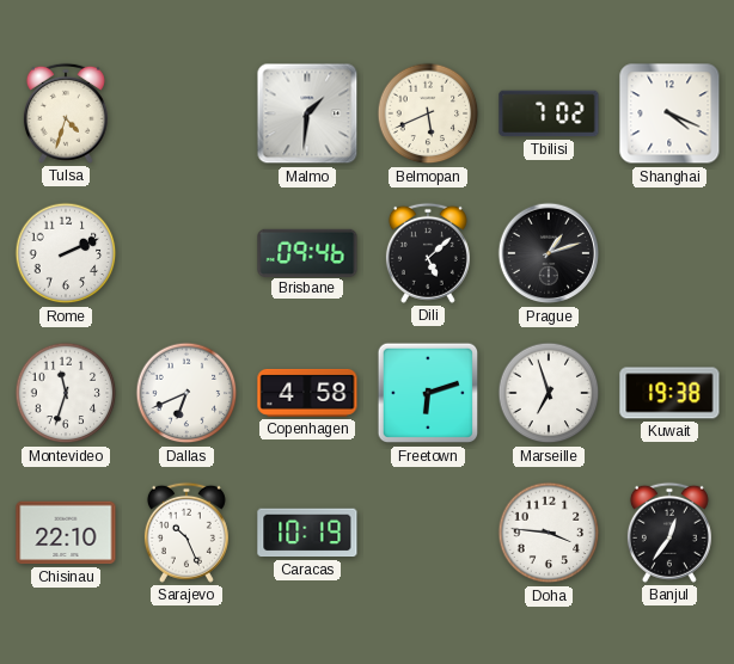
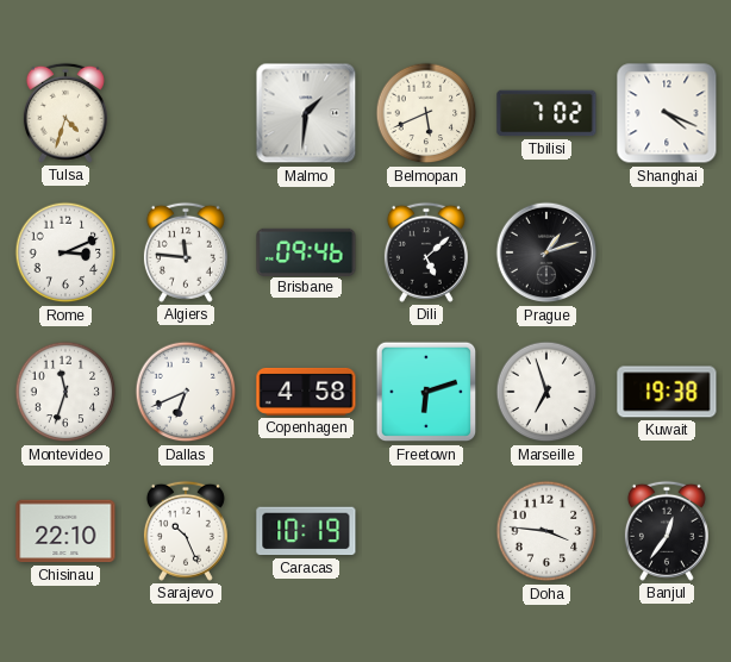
Rome: 2:11 -> 3:11 (65, 252)
Algiers: none -> 11:46 (186, 252)
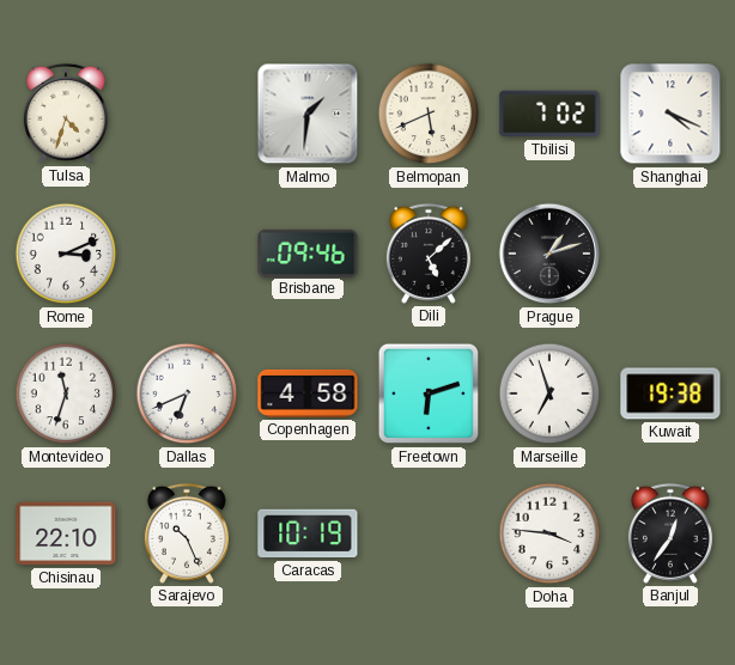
Algiers: 11:46 -> none (186, 252)
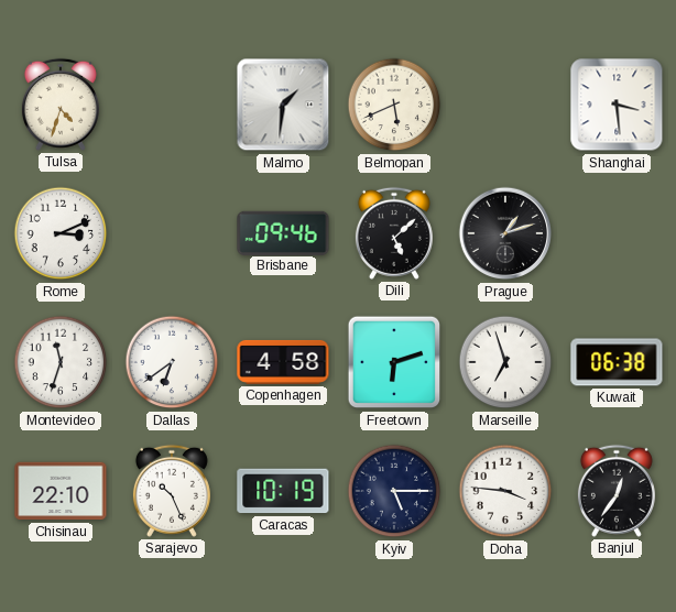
Tbilisi: 7:02 -> none (549, 114)
Shanghai: 4:19 -> 3:29 (617, 105)
Dallas: 6:41 -> 6:39 (172, 362)
Kuwait: 19:38 -> 06:38 (617, 362)
Kyiv: none -> 5:15 (394, 491)
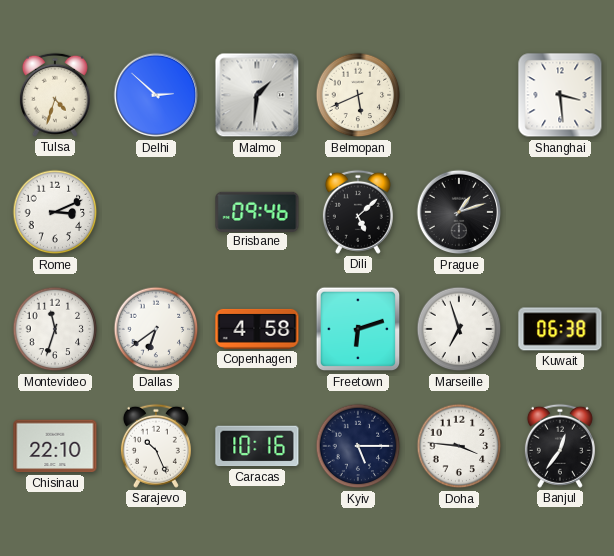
Delhi: none -> 2:52 (156, 95)
Caracas: 10:19 -> 10:16 (257, 446)
